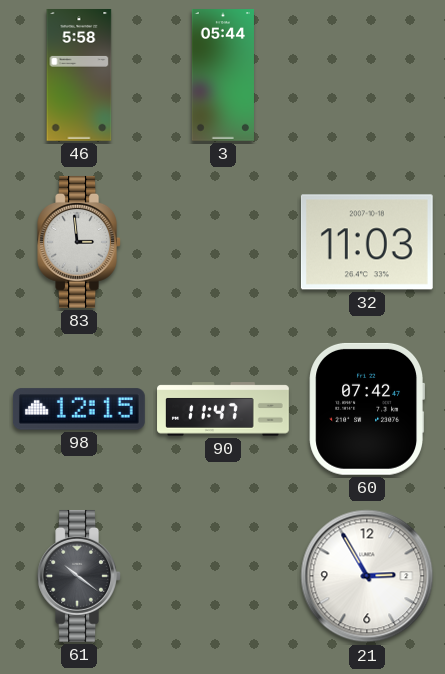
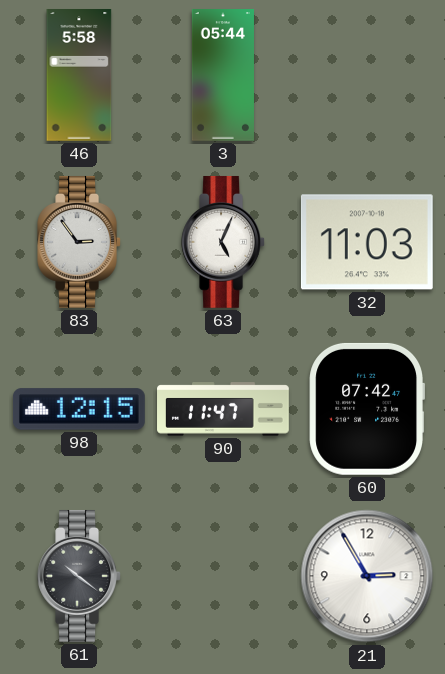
83: 2:59 -> 2:54 (79, 242)
63: none -> 5:04 (223, 242)
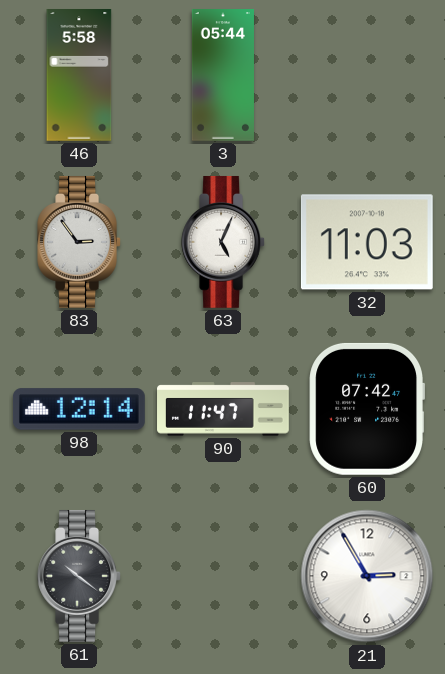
98: 12:15 -> 12:14 (79, 409)
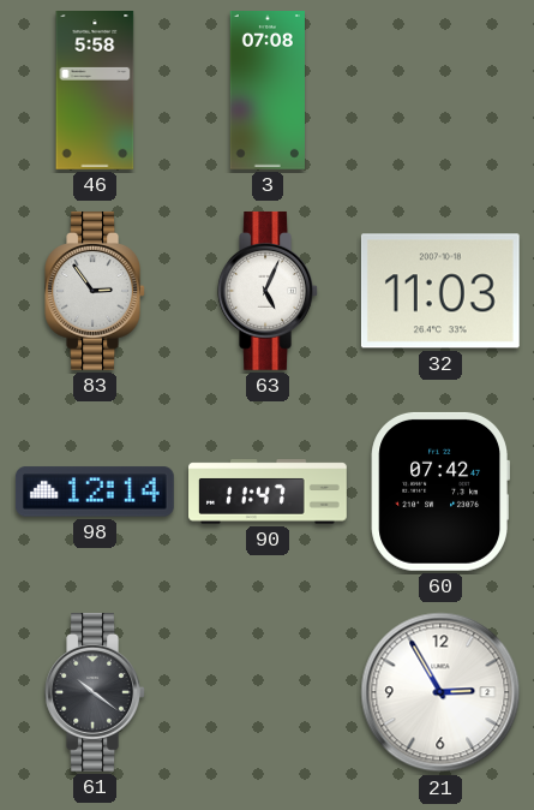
3: 05:44 -> 07:08 (268, 91)
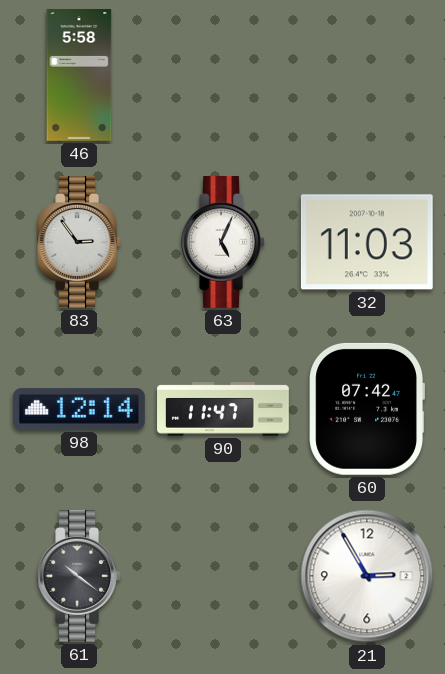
3: 07:08 -> none (268, 91)
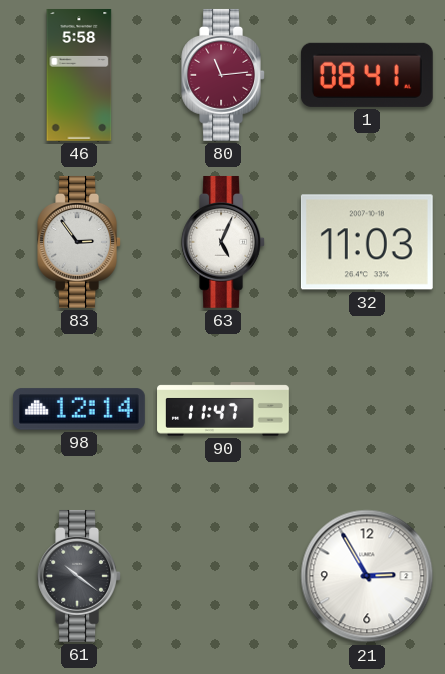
80: none -> 11:14 (223, 75)
1: none -> 08:41 (367, 75)
60: 07:42 -> none (366, 409)
